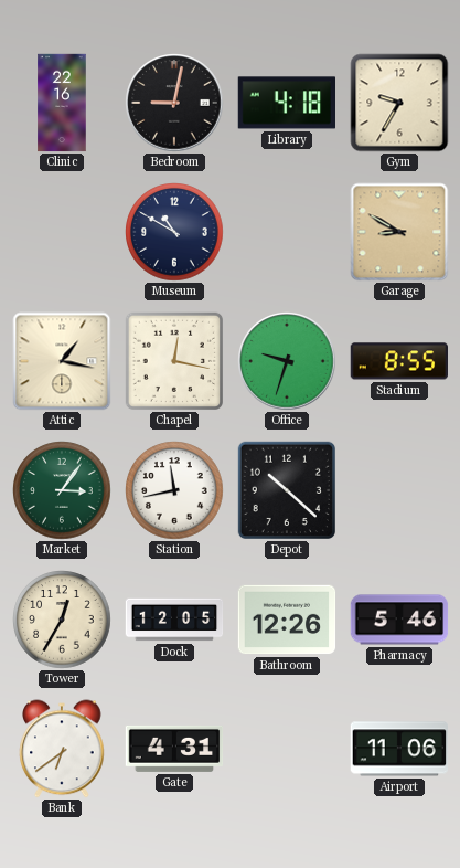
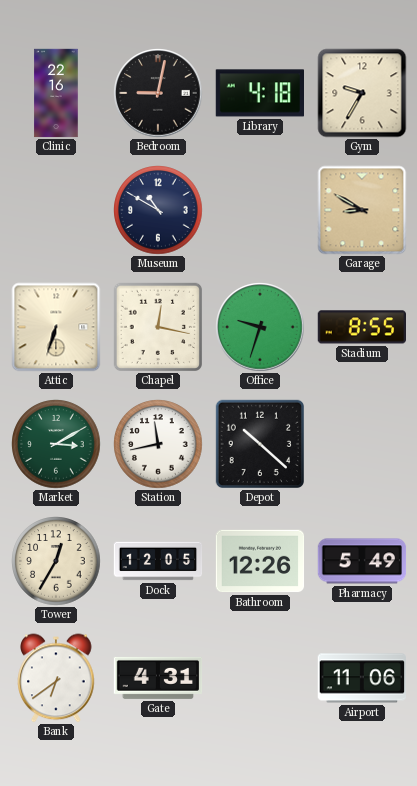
Attic: 1:17 -> 6:33 (56, 327)
Market: 3:06 -> 3:10 (56, 444)
Pharmacy: 5:46 -> 5:49 (362, 561)
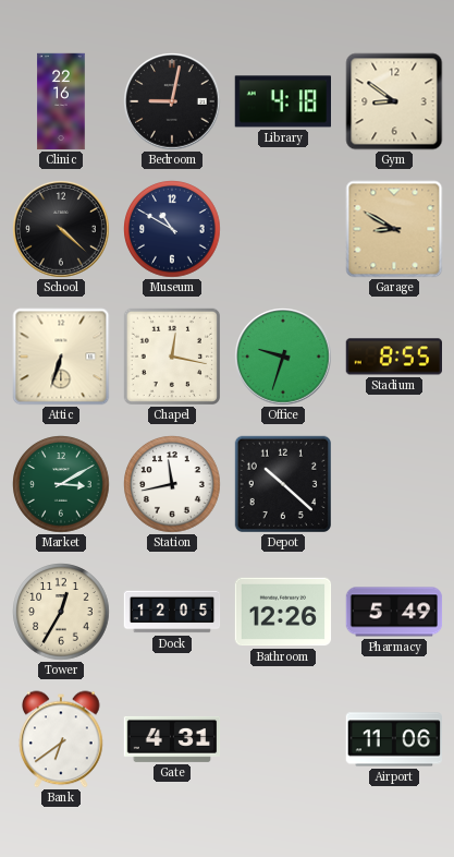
Gym: 9:35 -> 8:51 (394, 101)
School: none -> 4:22 (61, 229)
